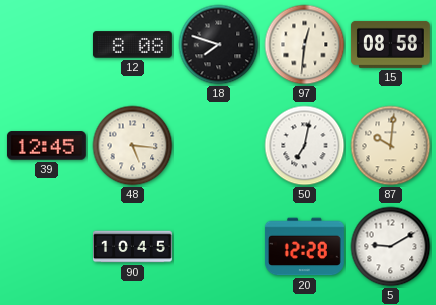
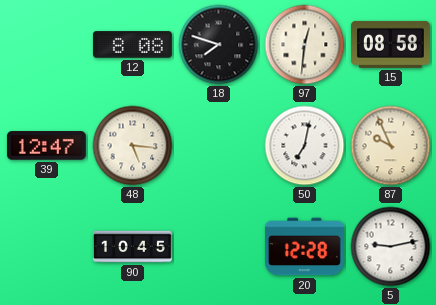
39: 12:45 -> 12:47 (46, 146)
87: 10:01 -> 9:56 (391, 146)
5: 9:10 -> 9:13 (391, 247)
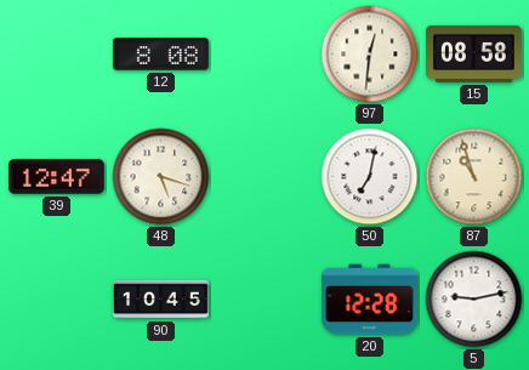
18: 7:48 -> none (219, 45)
48: 5:16 -> 5:18 (161, 177)
87: 9:56 -> 10:57 (474, 177)
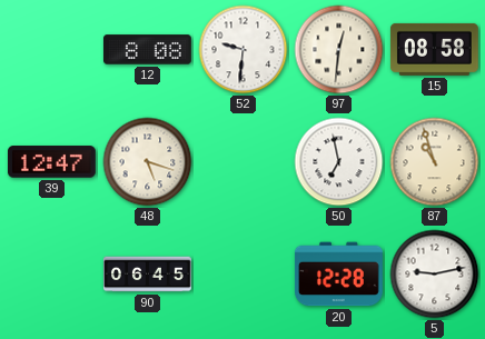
52: none -> 9:31 (244, 50)
50: 7:02 -> 6:58 (339, 162)
90: 10:45 -> 06:45 (148, 275)
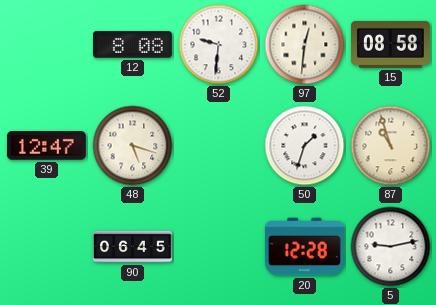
50: 6:58 -> 1:33 (305, 146)
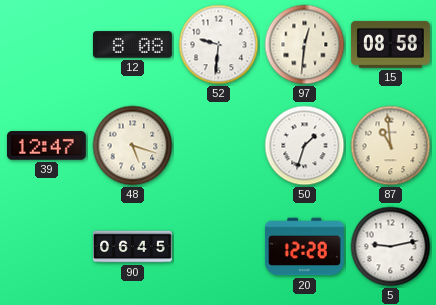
87: 10:57 -> 10:59 (391, 146)
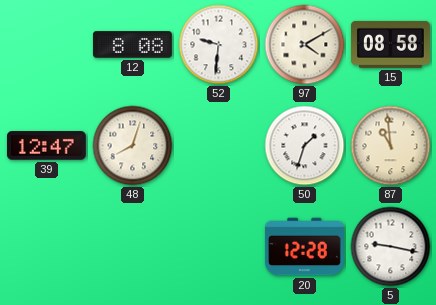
97: 12:31 -> 4:10 (305, 45)
48: 5:18 -> 8:03 (133, 146)
90: 06:45 -> none (133, 247)
5: 9:13 -> 9:17 (391, 247)
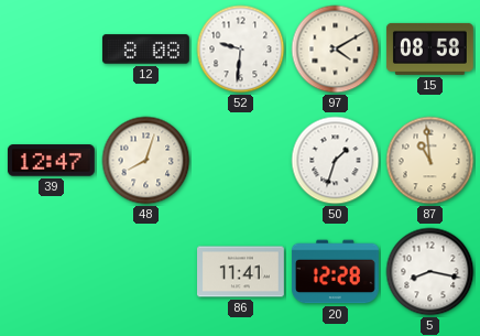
86: none -> 11:41 (241, 272)
5: 9:17 -> 8:17 (430, 272)
